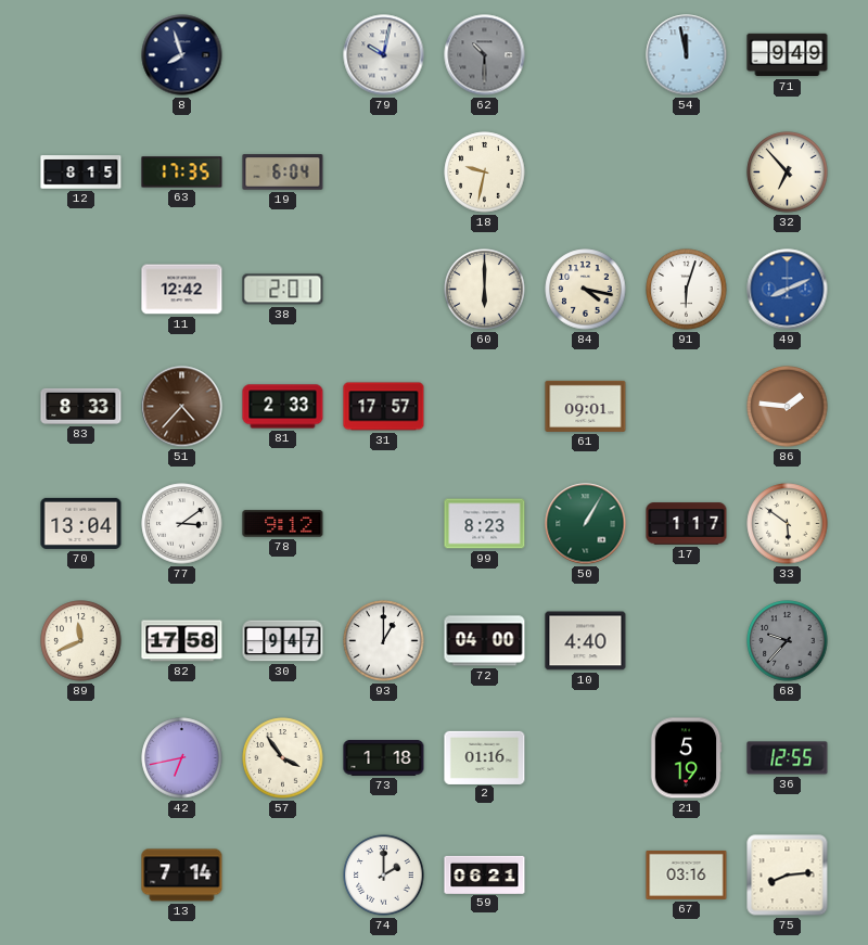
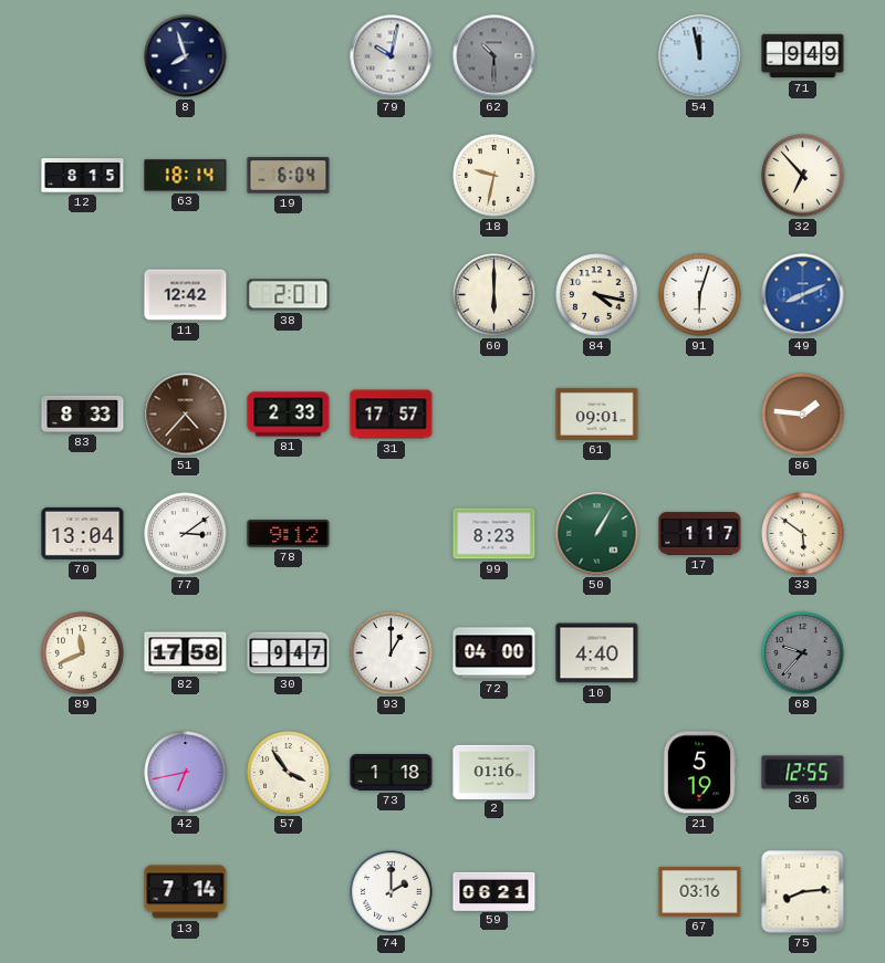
63: 17:35 -> 18:14 (186, 176)
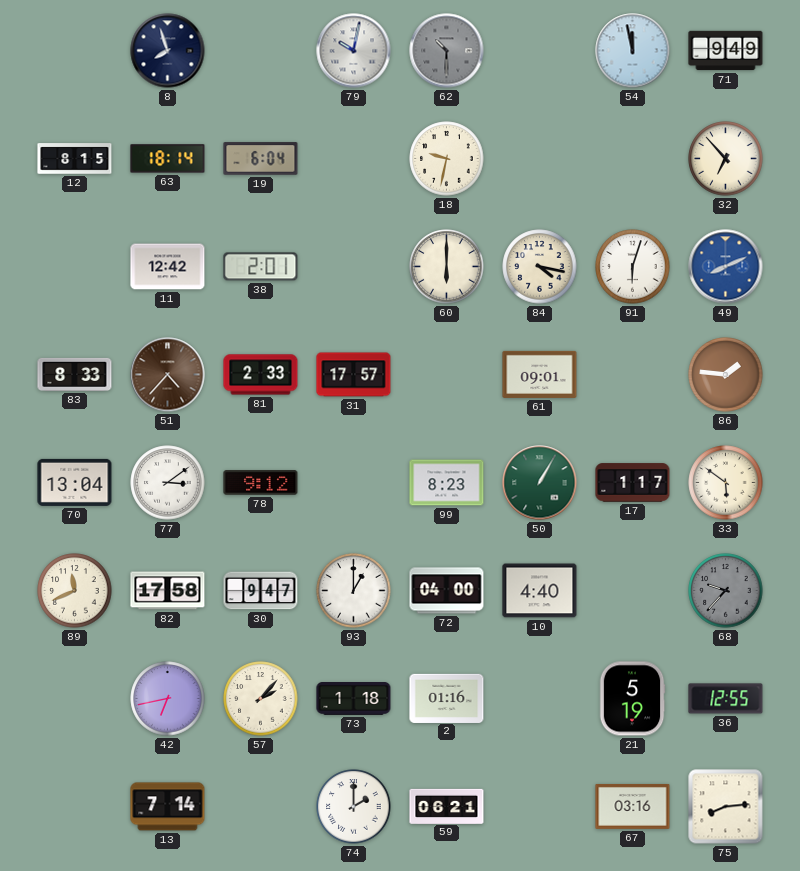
57: 3:54 -> 2:07 (261, 699)
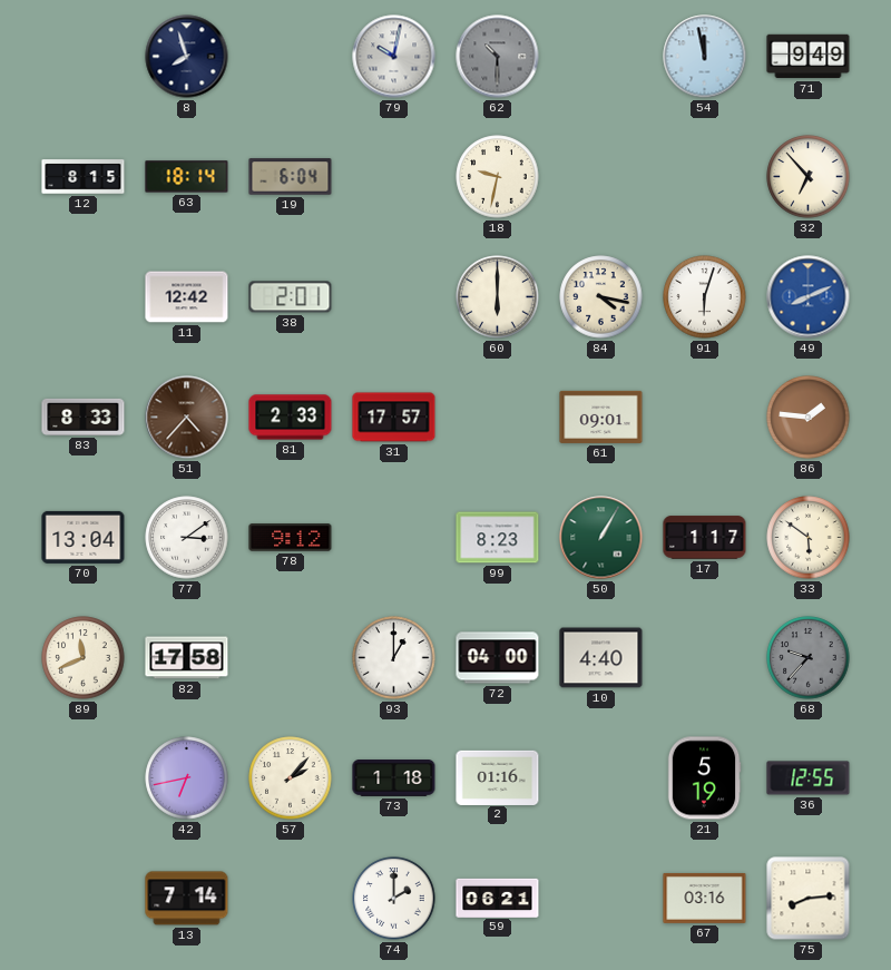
30: 9:47 -> none (261, 591)
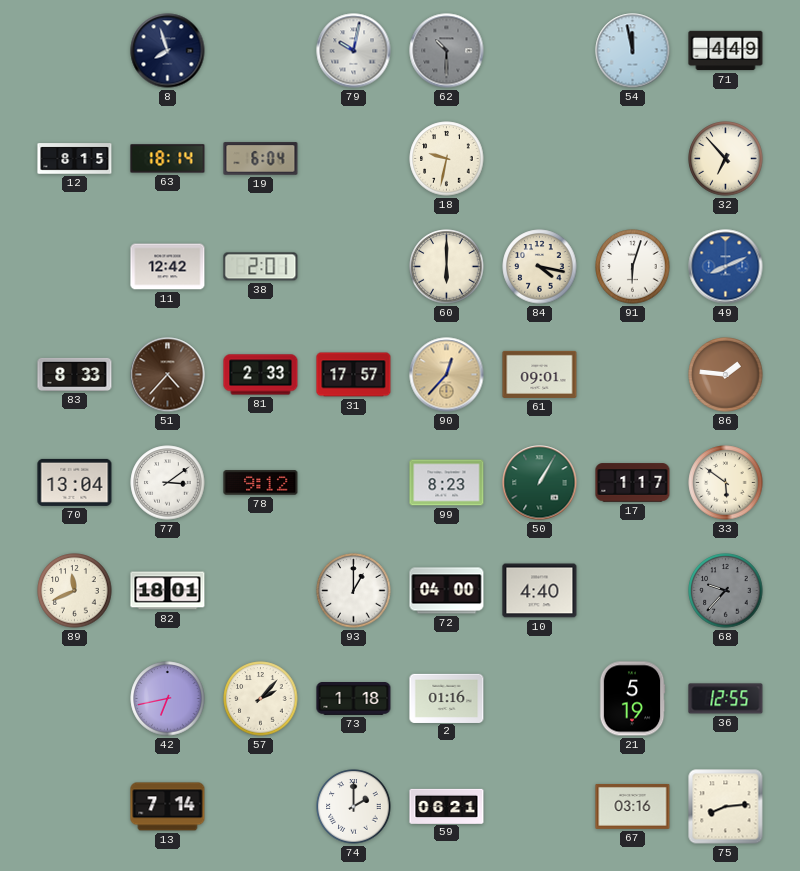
71: 9:49 -> 4:49 (726, 51)
90: none -> 12:37 (447, 375)
82: 17:58 -> 18:01 (168, 591)
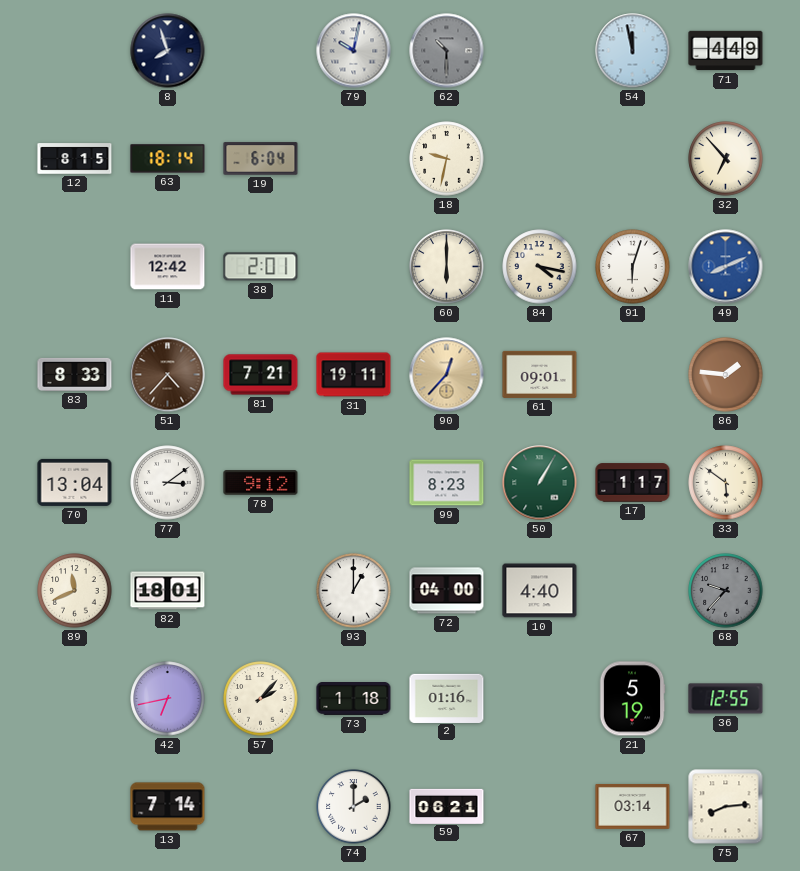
81: 2:33 -> 7:21 (261, 375)
31: 17:57 -> 19:11 (354, 375)
67: 03:16 -> 03:14 (633, 806)
